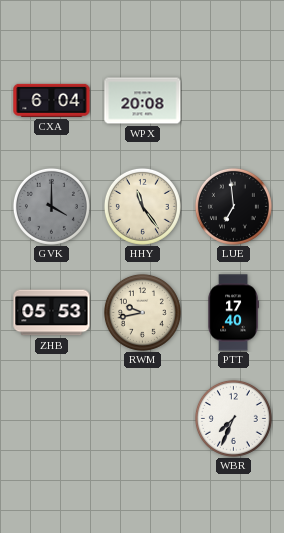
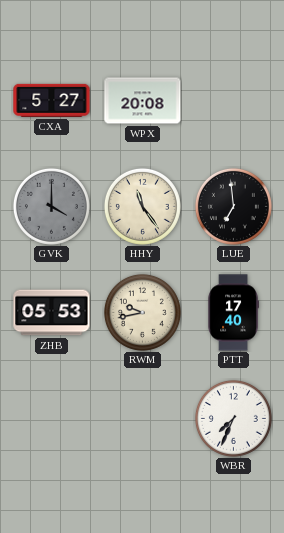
CXA: 6:04 -> 5:27 (52, 100)
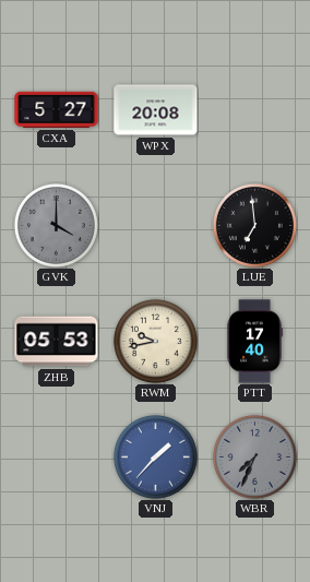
HHY: 11:24 -> none (142, 206)
VNJ: none -> 1:37 (155, 456)
WBR dial: white -> grey (254, 456)
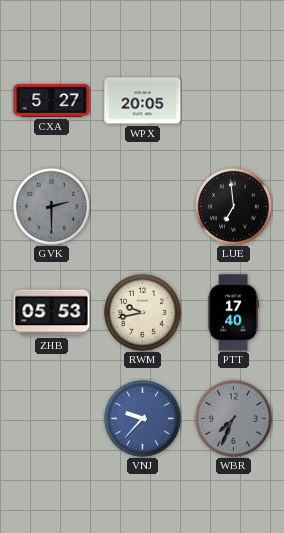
WPX: 20:08 -> 20:05 (143, 101)
GVK: 4:00 -> 2:30 (51, 206)
VNJ: 1:37 -> 9:37 (142, 418)
